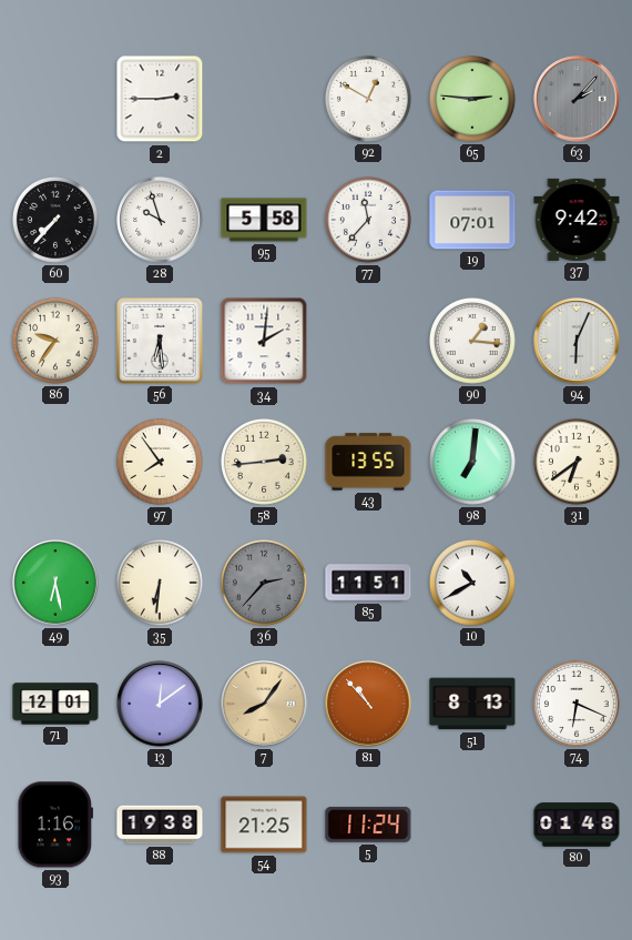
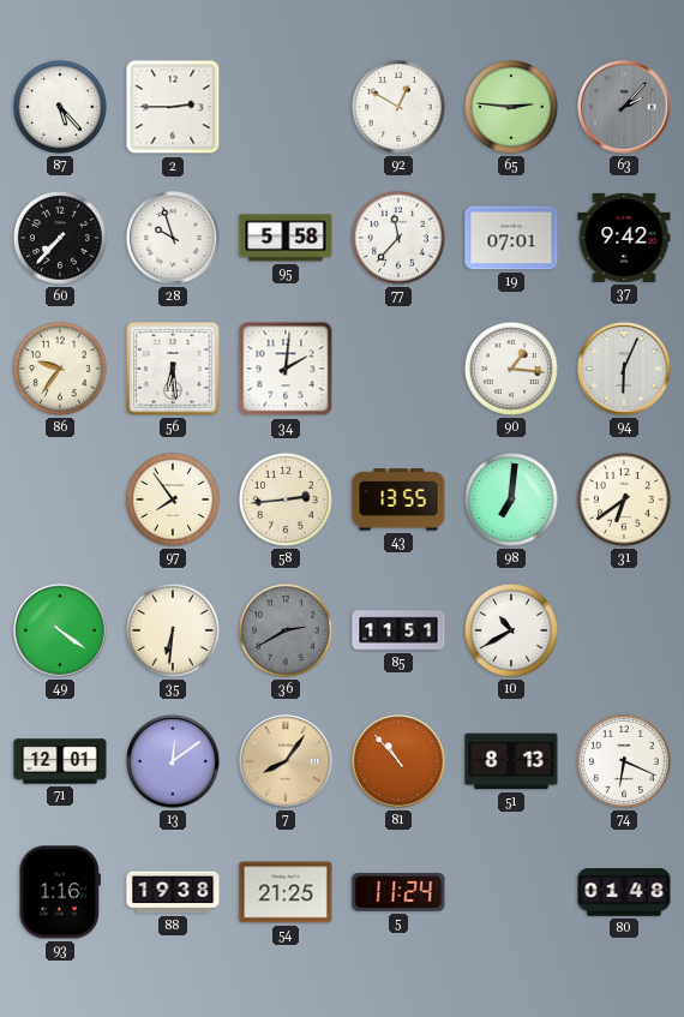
87: none -> 5:23 (60, 107)
49: 6:28 -> 4:21 (60, 630)
36: 2:37 -> 2:40 (286, 630)
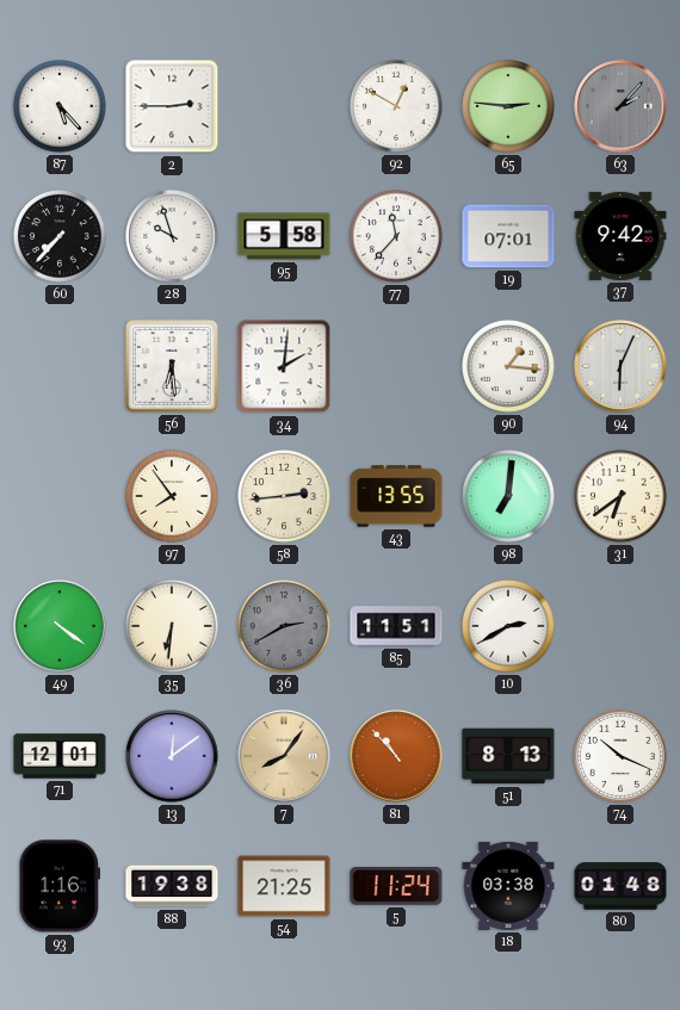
86: 9:36 -> none (60, 369)
10: 10:40 -> 2:40 (508, 626)
74: 6:19 -> 10:19 (620, 756)
18: none -> 03:38 (508, 886)
